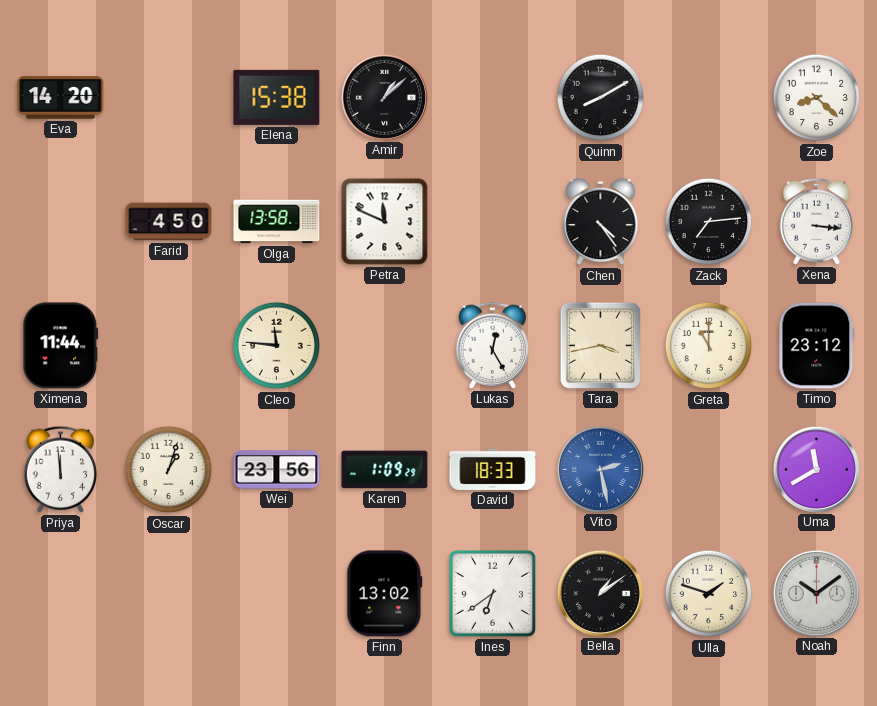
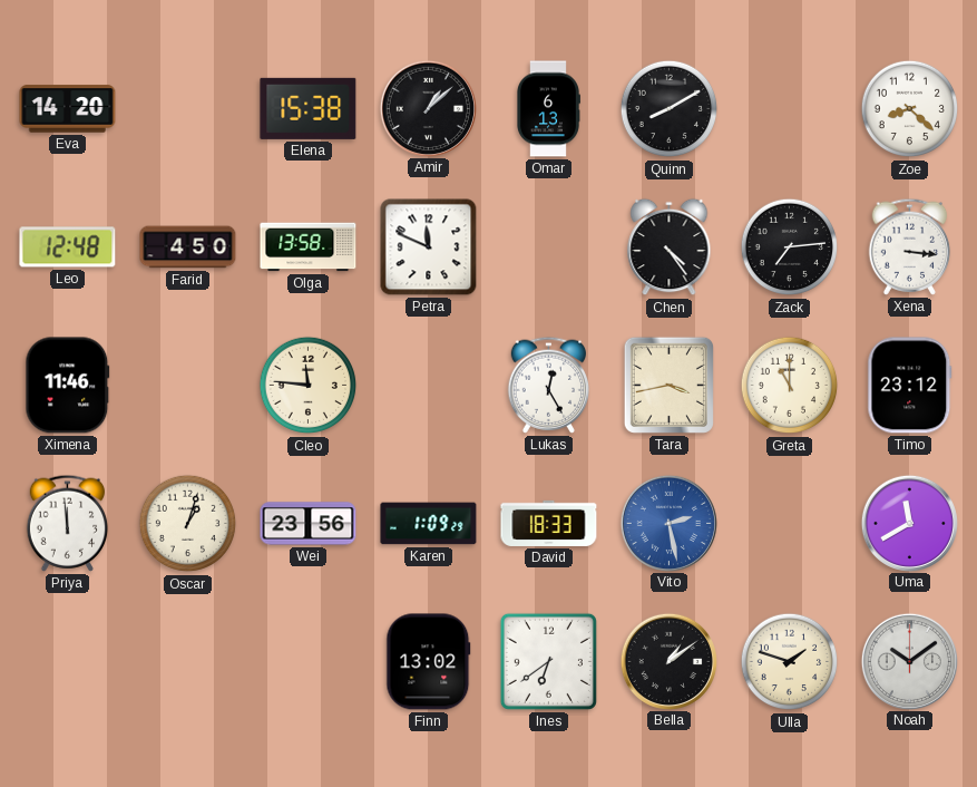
Omar: none -> 6:13 (549, 109)
Leo: none -> 12:48 (68, 247)
Ximena: 11:44 -> 11:46 (68, 386)
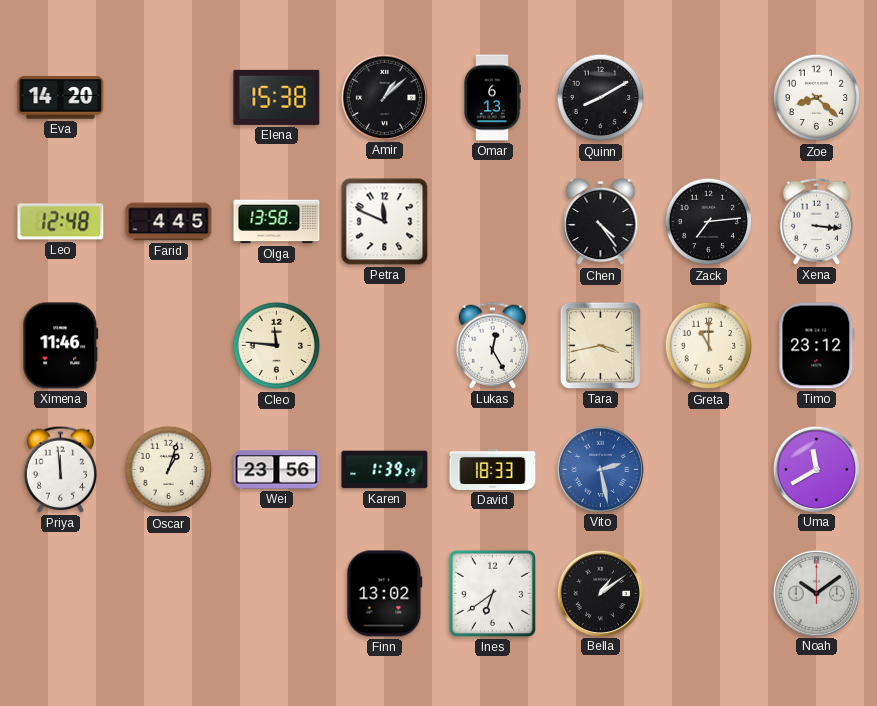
Farid: 4:50 -> 4:45 (169, 222)
Karen: 1:09 -> 1:39 (385, 470)
Ulla: 1:48 -> none (790, 662)
